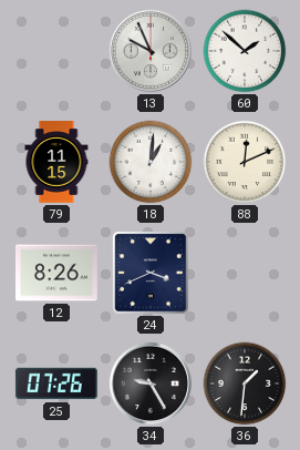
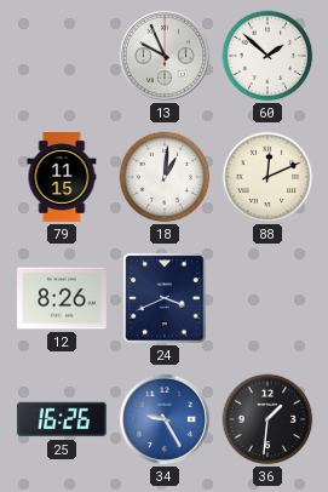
25: 07:26 -> 16:26 (62, 419)
34 dial: black -> blue (165, 419)
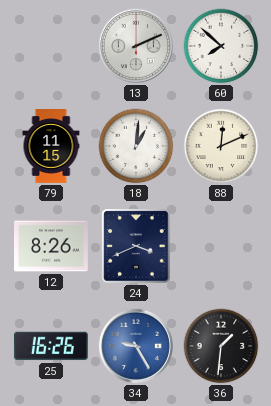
13: 9:56 -> 2:11 (136, 46)
60: 1:52 -> 7:52 (221, 46)
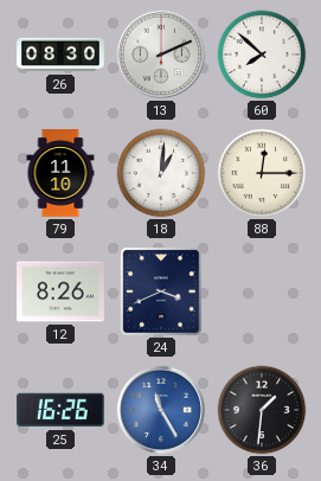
26: none -> 08:30 (60, 54)
79: 11:15 -> 11:10 (60, 173)
88: 12:11 -> 12:15 (262, 173)
34: 9:25 -> 11:25 (161, 410)
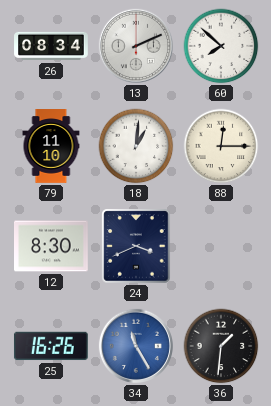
26: 08:30 -> 08:34 (51, 46)
12: 8:26 -> 8:30 (52, 246)
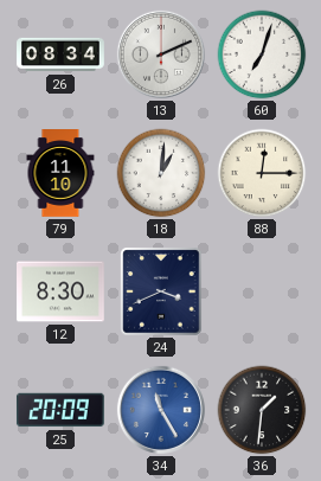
60: 7:52 -> 7:03 (262, 54)
25: 16:26 -> 20:09 (60, 410)
